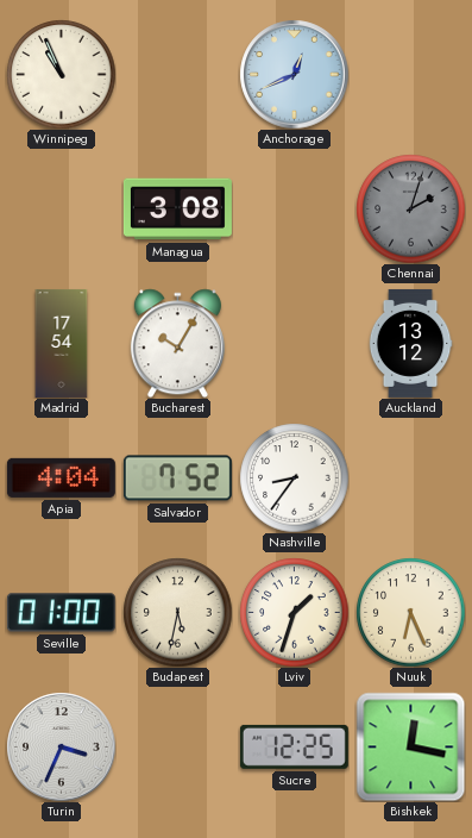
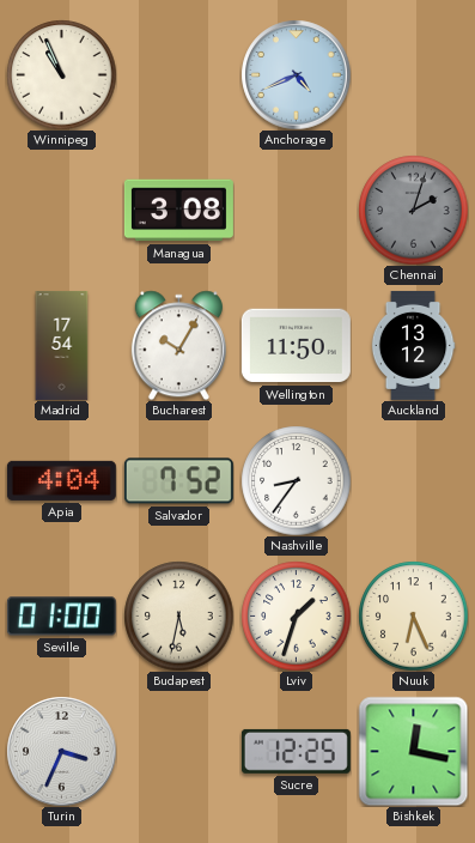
Anchorage: 12:41 -> 4:41 (296, 74)
Wellington: none -> 11:50 (296, 346)
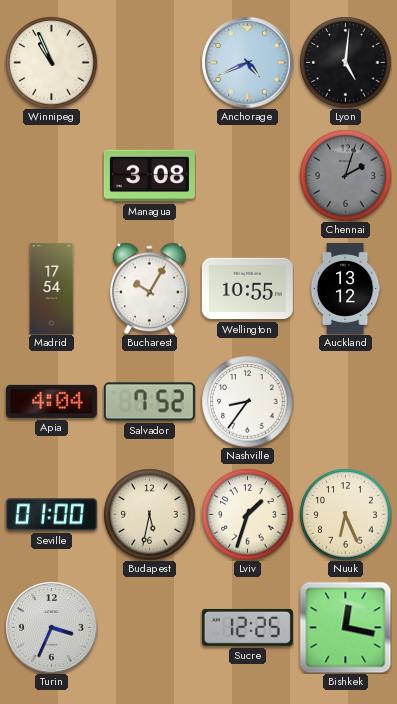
Lyon: none -> 5:01 (345, 62)
Wellington: 11:50 -> 10:55 (247, 289)
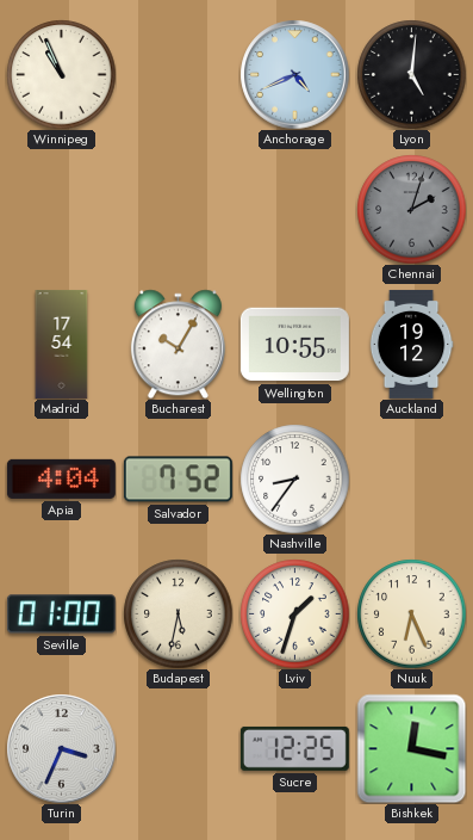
Managua: 3:08 -> none (149, 176)
Auckland: 13:12 -> 19:12 (411, 344)
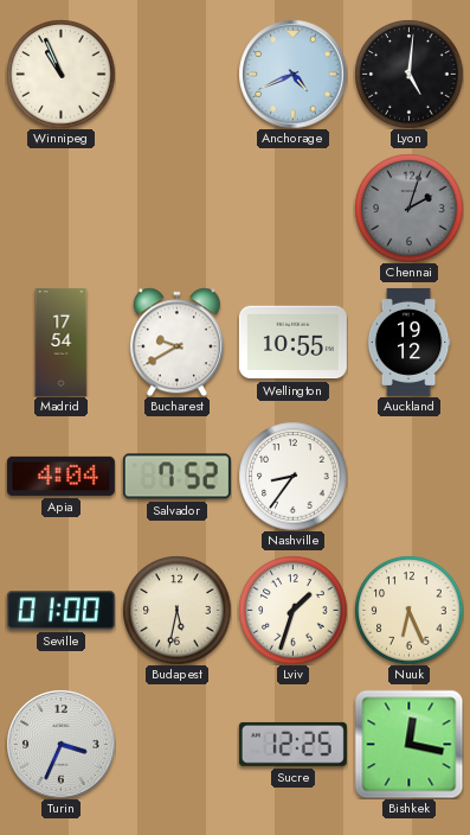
Bucharest: 10:05 -> 9:40 (176, 342)
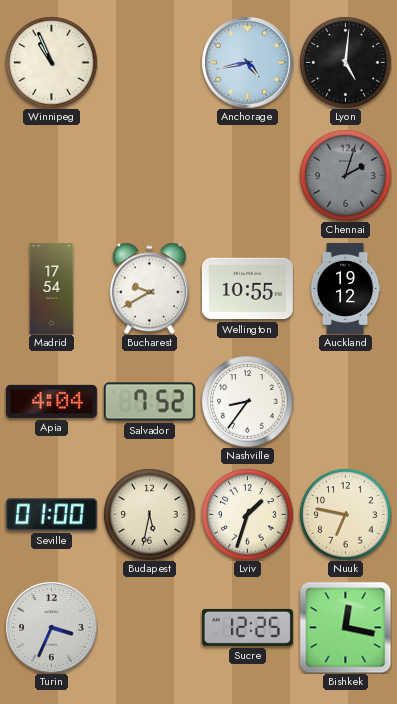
Anchorage: 4:41 -> 4:43 (247, 62)
Nuuk: 6:26 -> 6:47 (345, 514)
